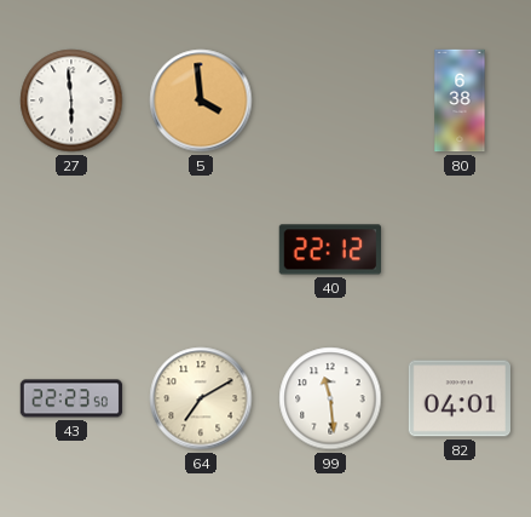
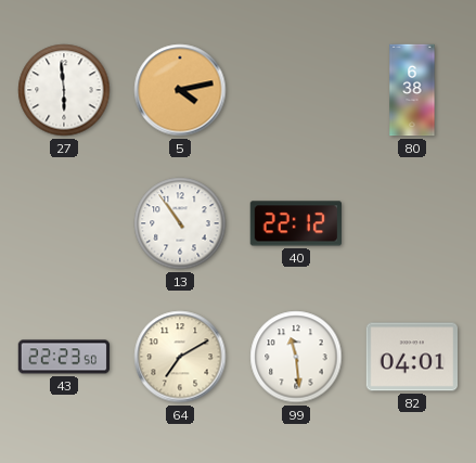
5: 3:59 -> 4:13 (180, 90)
13: none -> 10:54 (180, 223)
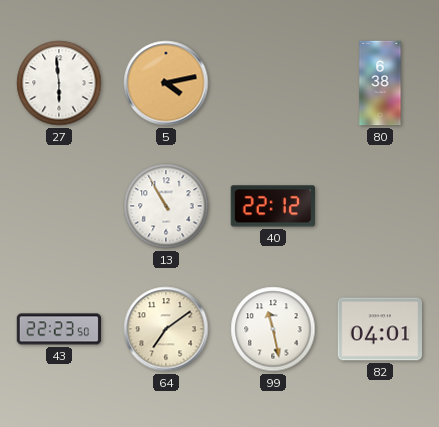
13: 10:54 -> 10:55 (166, 206)
64: 7:10 -> 7:09 (166, 329)
99: 11:29 -> 11:28 (273, 329)
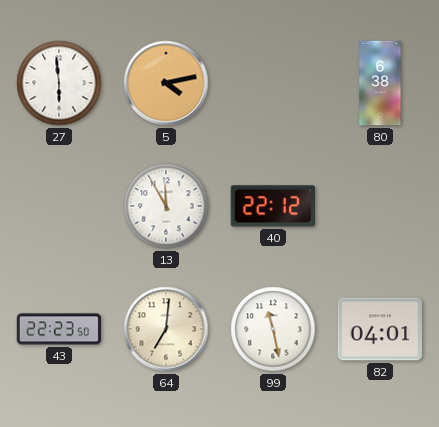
13: 10:55 -> 11:55 (166, 206)
64: 7:09 -> 7:01 (166, 329)
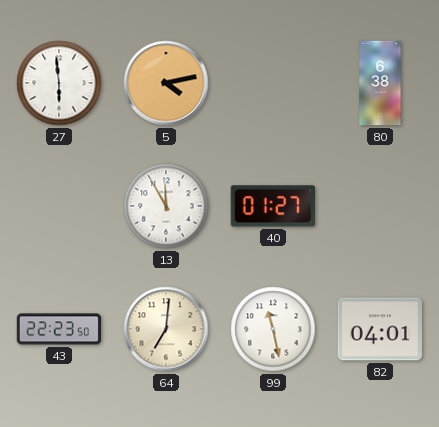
40: 22:12 -> 01:27 (272, 206)
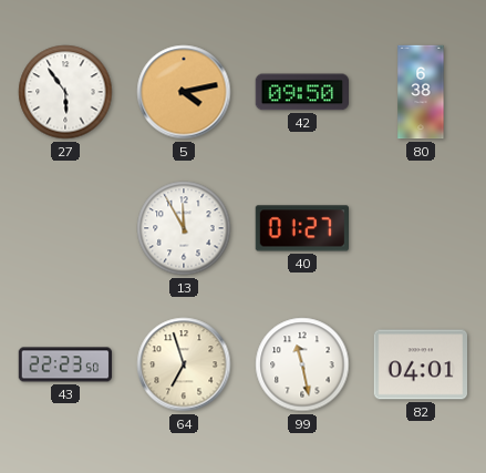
27: 5:59 -> 5:54 (65, 92)
42: none -> 09:50 (301, 92)
64: 7:01 -> 6:57 (184, 364)
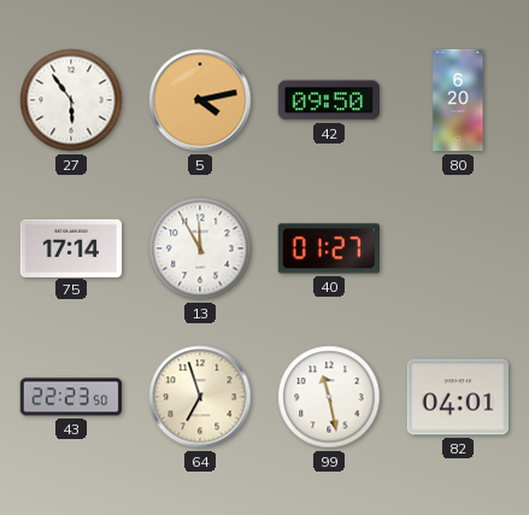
80: 6:38 -> 6:20 (458, 100)
75: none -> 17:14 (71, 247)
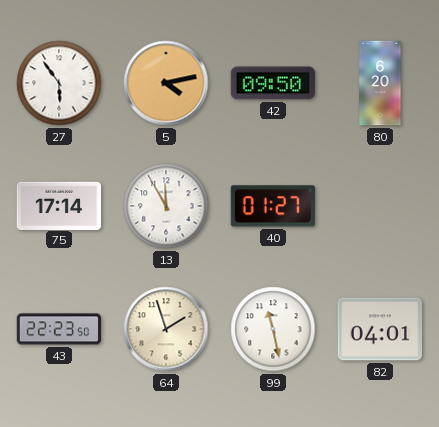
64: 6:57 -> 1:57 (166, 329)
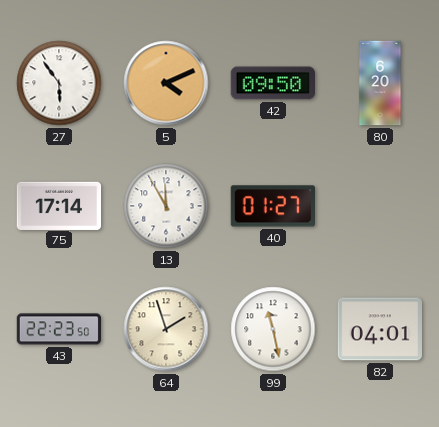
5: 4:13 -> 4:11 (166, 83)
